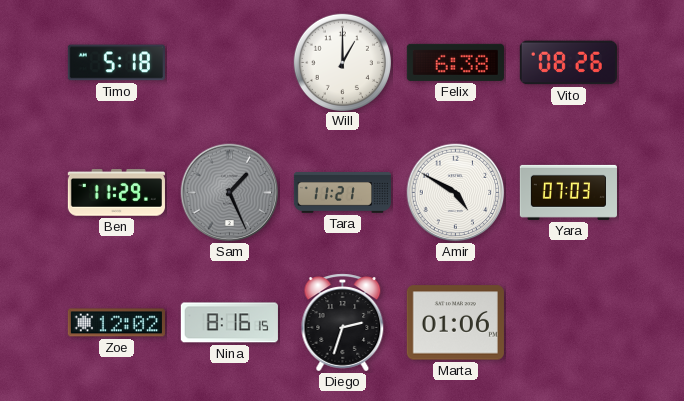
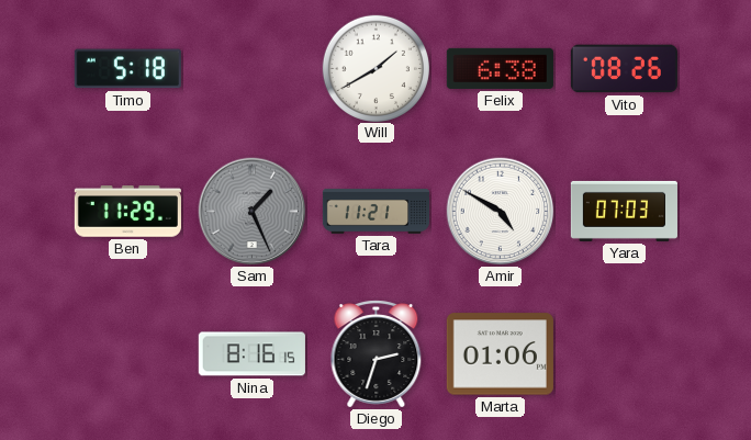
Will: 1:00 -> 1:40 (375, 68)
Zoe: 12:02 -> none (116, 323)
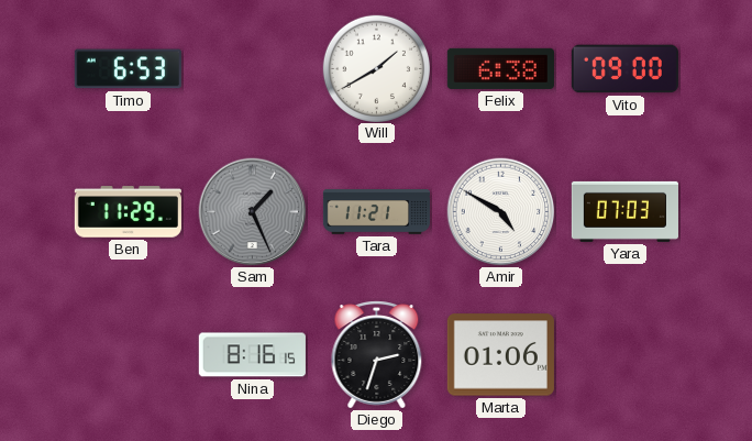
Timo: 5:18 -> 6:53 (128, 69)
Vito: 08:26 -> 09:00 (624, 69)
